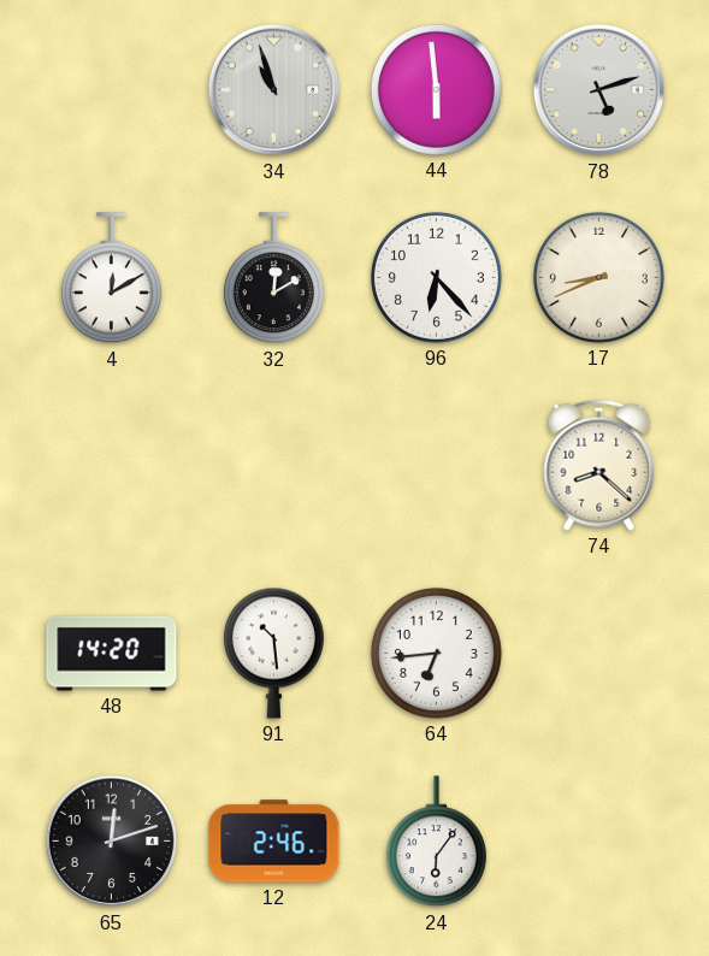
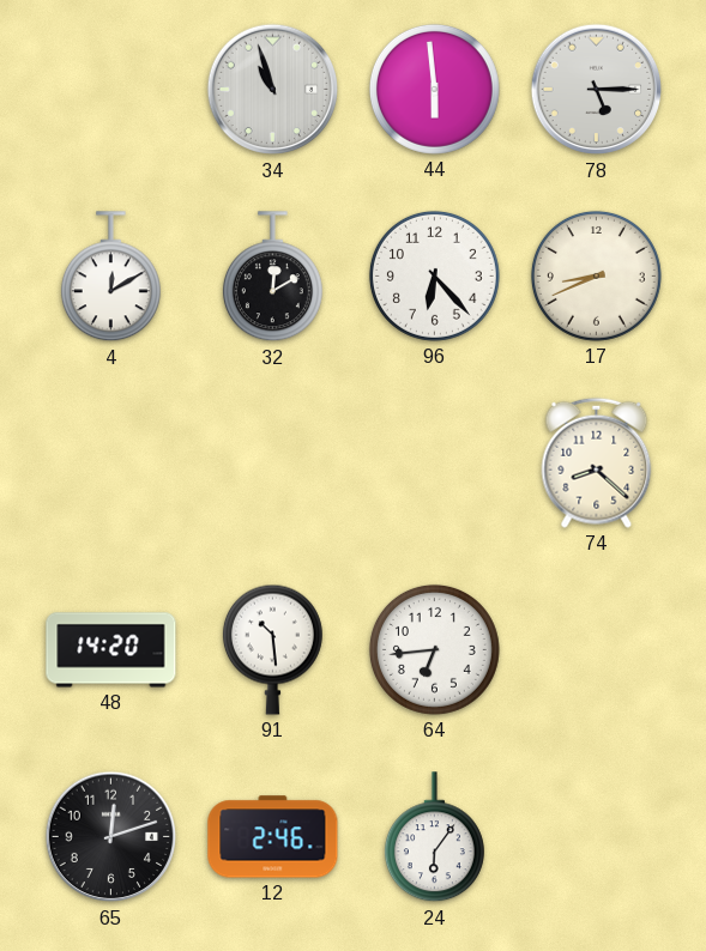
78: 5:12 -> 5:15 (597, 90)
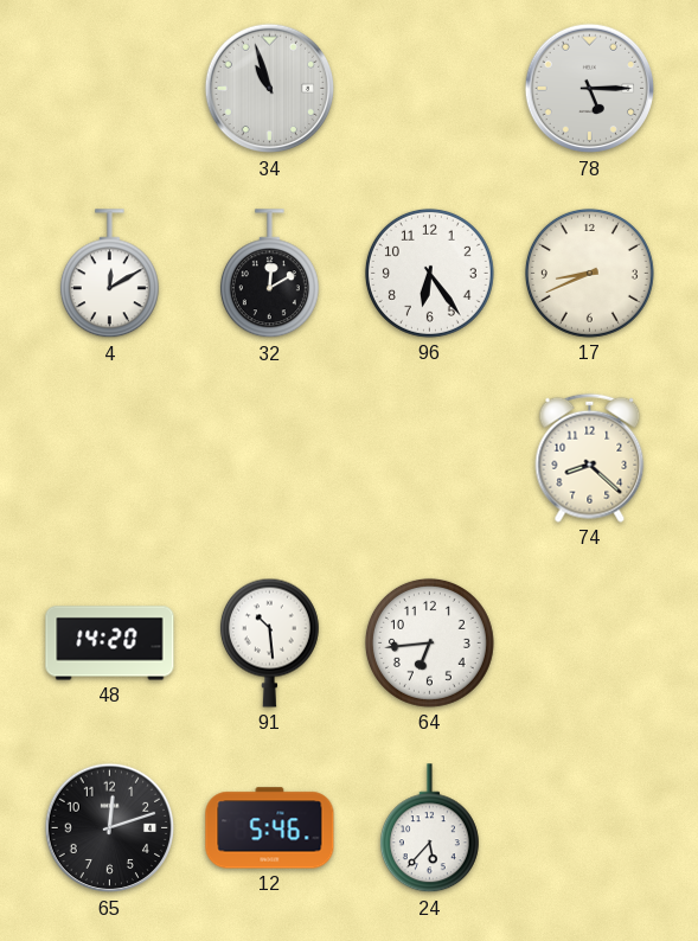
44: 5:59 -> none (434, 89)
96: 6:23 -> 6:24 (429, 273)
12: 2:46 -> 5:46 (270, 828)
24: 6:06 -> 5:37 (429, 828)
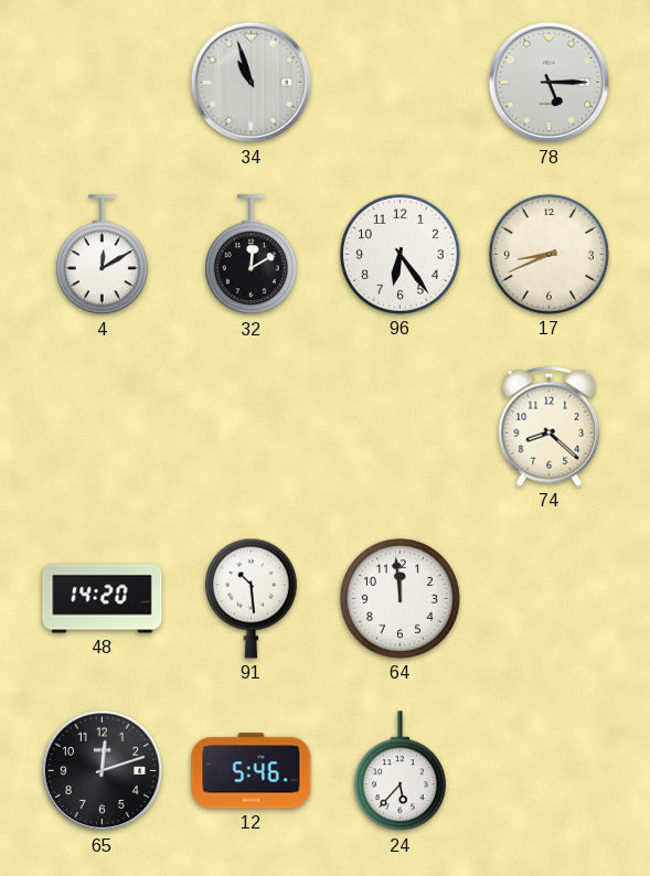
64: 6:44 -> 11:59 (399, 598)
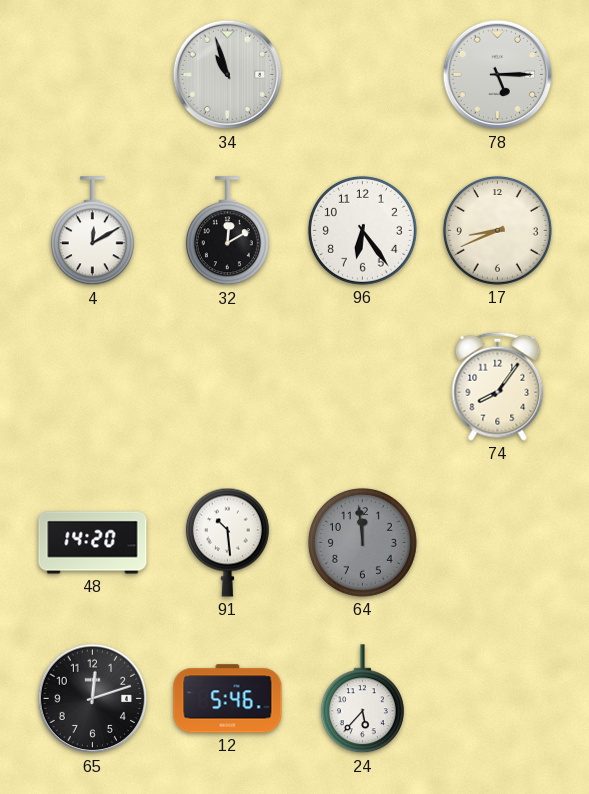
74: 8:22 -> 8:06 (498, 386)
64 dial: white -> grey (362, 542)
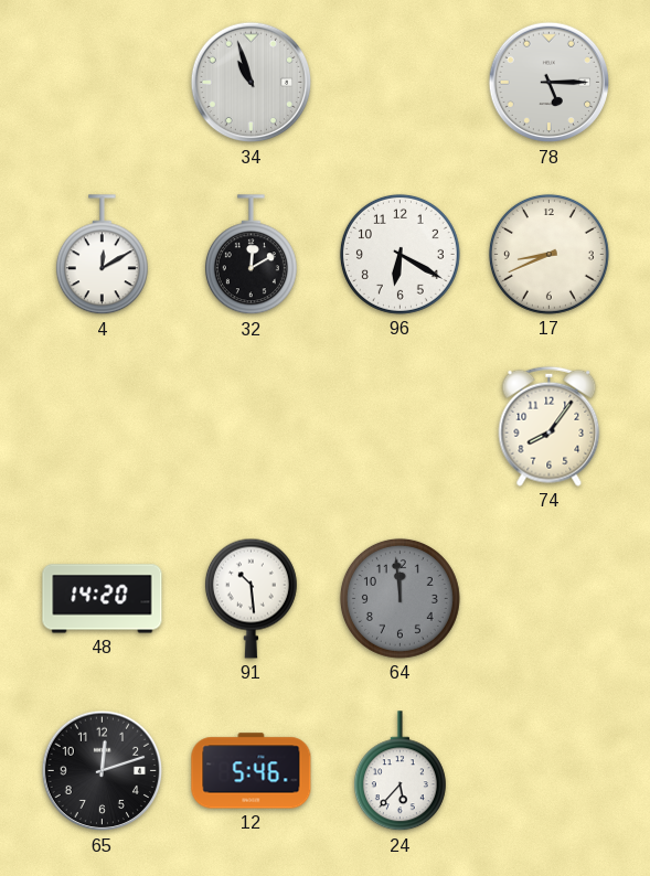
96: 6:24 -> 6:20 (399, 254)
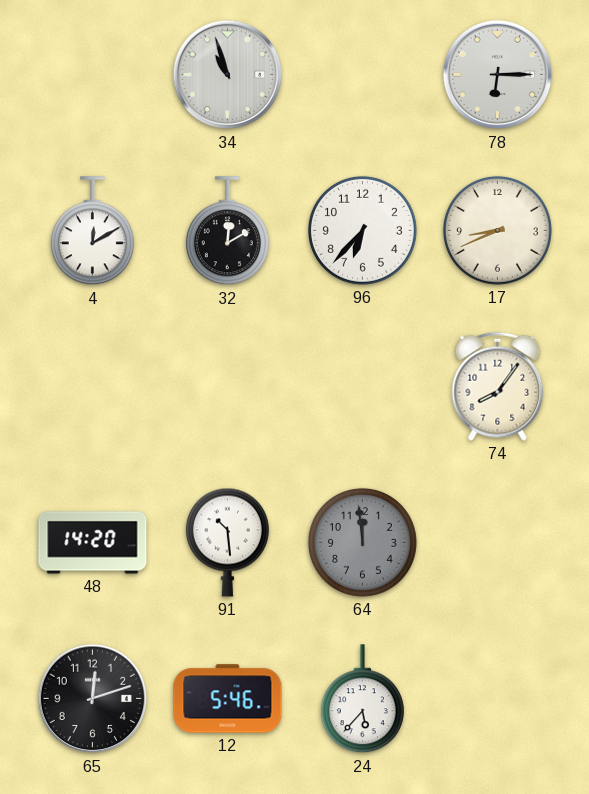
78: 5:15 -> 6:15 (498, 75)
96: 6:20 -> 6:37 (362, 230)
